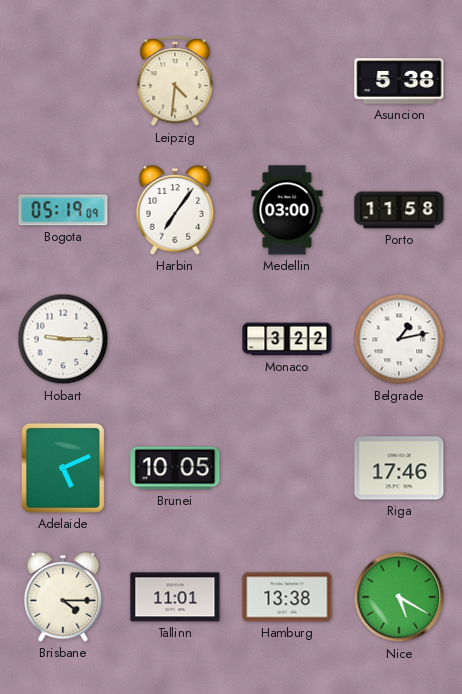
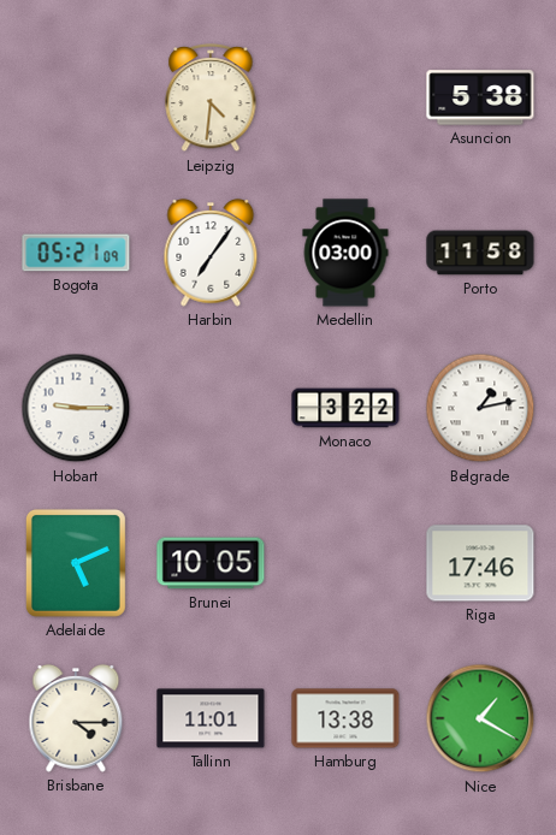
Bogota: 05:19 -> 05:21 (76, 253)
Nice: 5:20 -> 1:20 (480, 718)
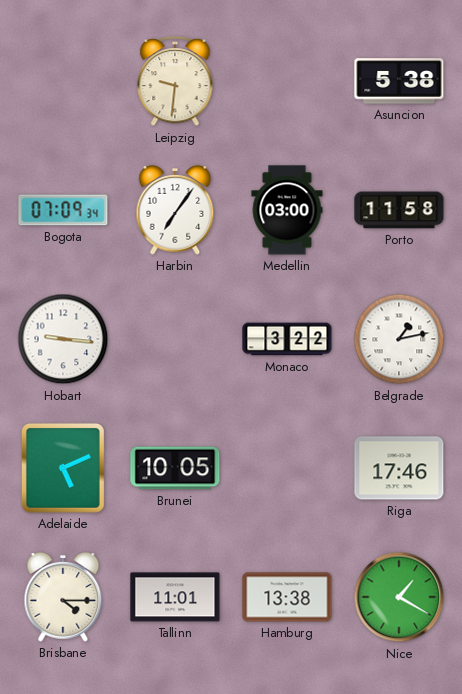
Leipzig: 4:31 -> 9:31 (175, 81)
Bogota: 05:21 -> 07:09 (63, 210)
Hobart: 9:15 -> 9:16 (63, 339)
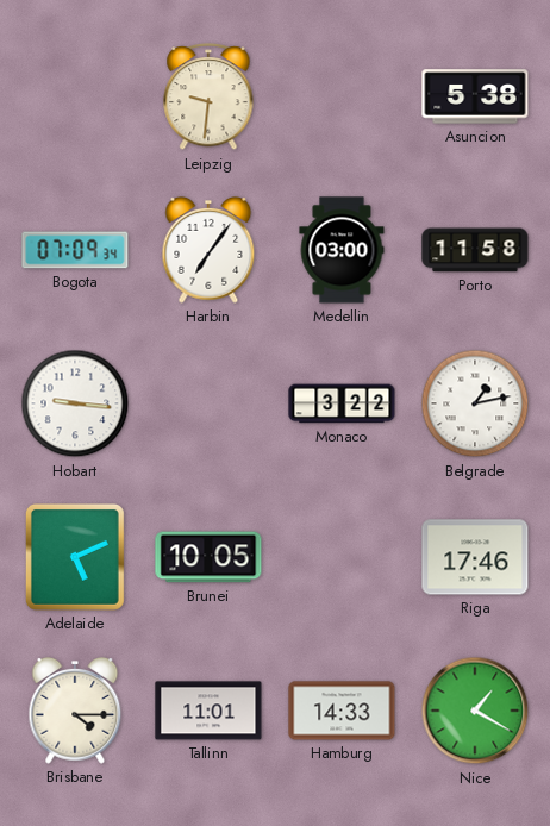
Hamburg: 13:38 -> 14:33 (342, 711)
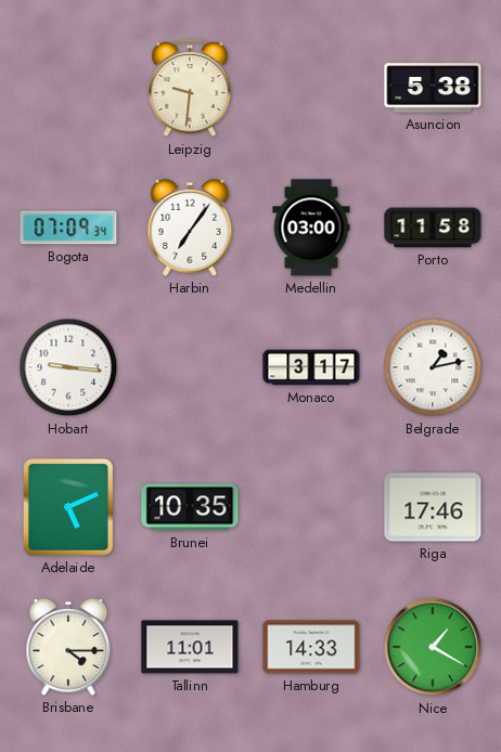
Monaco: 3:22 -> 3:17 (311, 367)
Brunei: 10:05 -> 10:35 (190, 507)
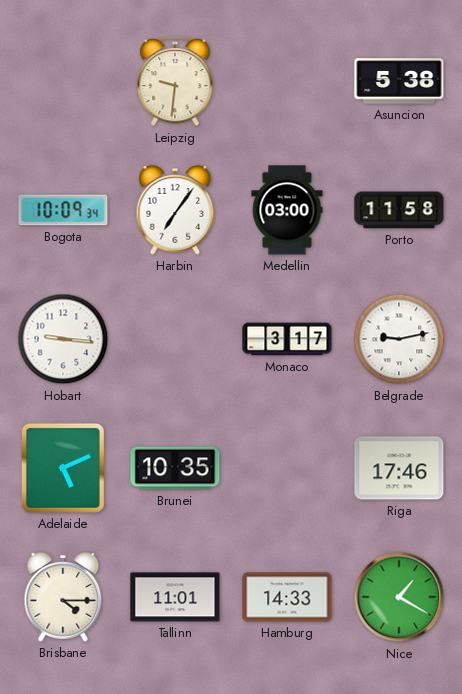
Bogota: 07:09 -> 10:09 (63, 210)
Belgrade: 1:13 -> 9:13 (399, 339)
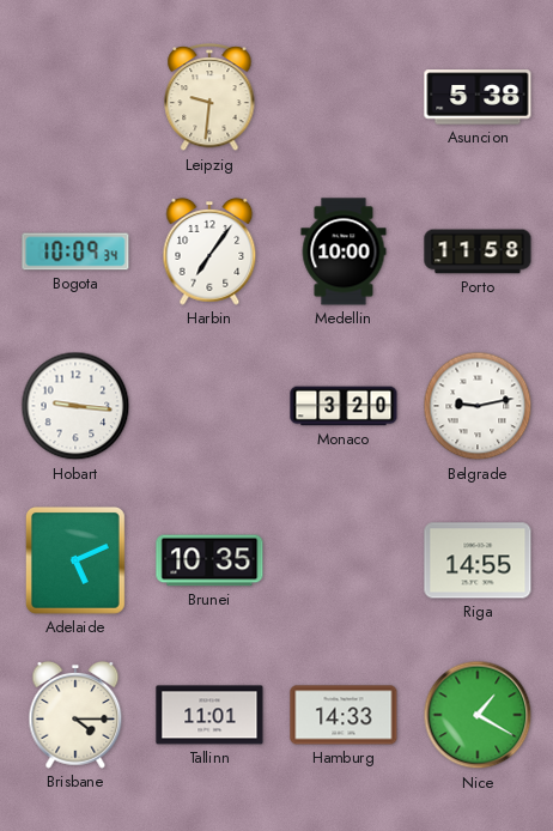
Medellin: 03:00 -> 10:00 (344, 251)
Monaco: 3:17 -> 3:20 (344, 406)
Riga: 17:46 -> 14:55 (478, 560)
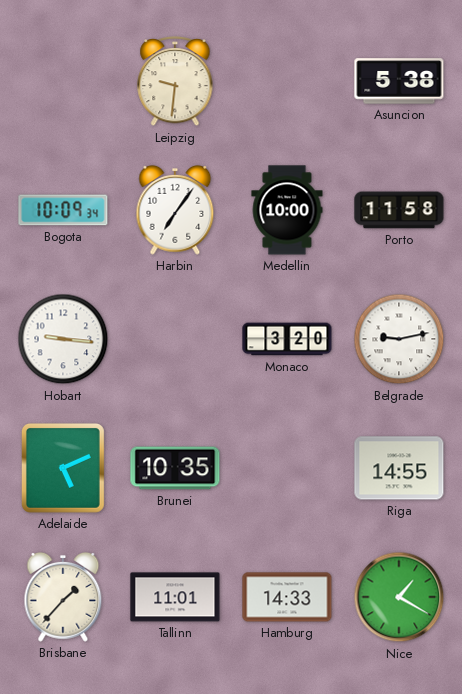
Brisbane: 4:15 -> 1:37 (63, 597)
